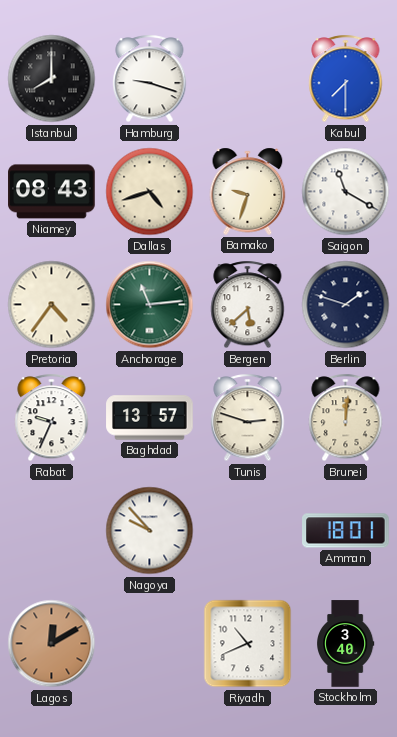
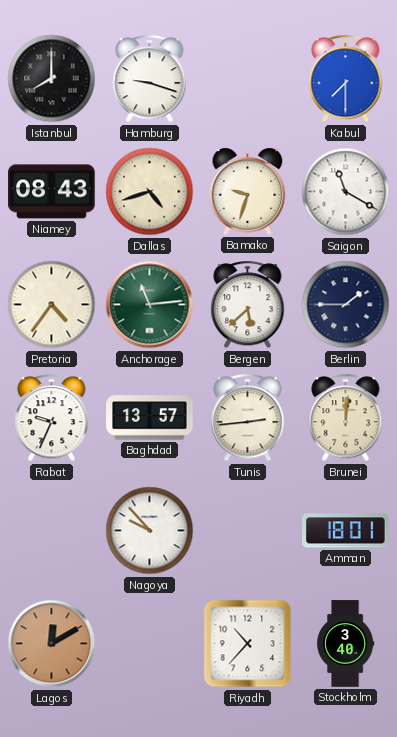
Berlin: 1:48 -> 1:45 (346, 305)
Tunis: 2:48 -> 2:44 (248, 418)
Riyadh: 10:41 -> 10:37 (248, 644)
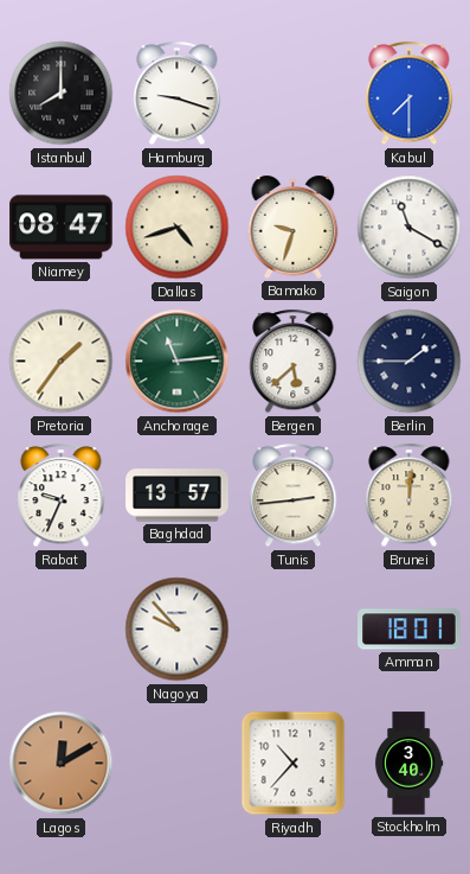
Niamey: 08:43 -> 08:47 (62, 228)
Pretoria: 4:36 -> 1:36 (62, 362)
